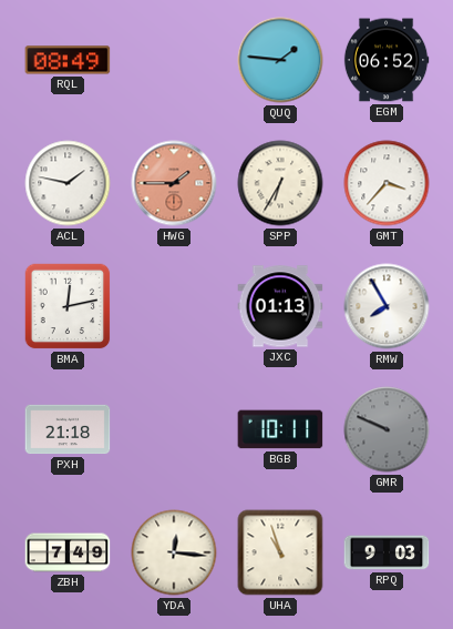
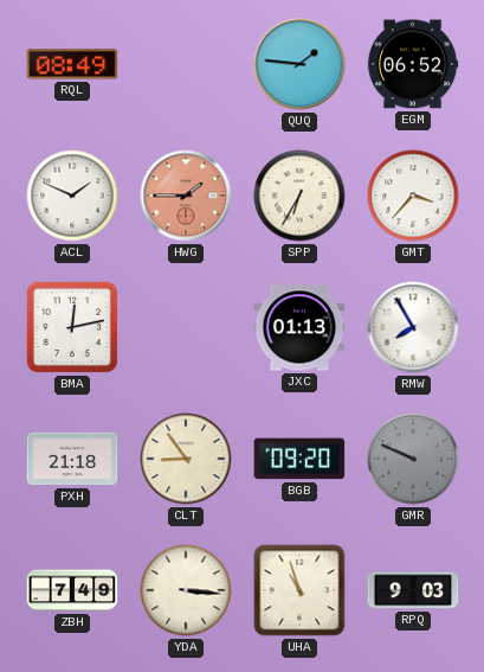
ACL: 1:47 -> 1:49 (72, 196)
CLT: none -> 8:54 (186, 459)
BGB: 10:11 -> 09:20 (299, 459)
YDA: 12:16 -> 3:16 (186, 590)
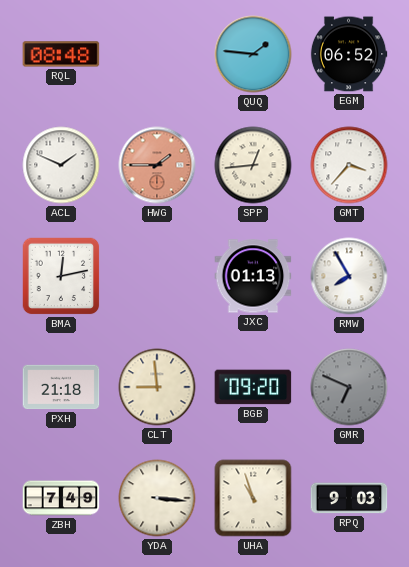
RQL: 08:49 -> 08:48 (61, 54)
SPP: 6:35 -> 12:44 (253, 165)
CLT: 8:54 -> 8:59 (157, 387)
GMR: 9:49 -> 6:49 (349, 387)
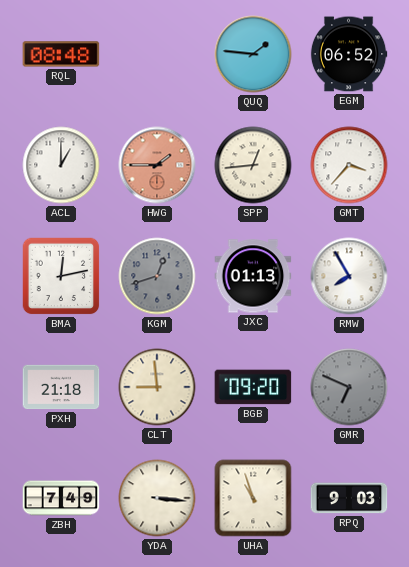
ACL: 1:49 -> 1:00 (61, 165)
KGM: none -> 12:42 (157, 276)
